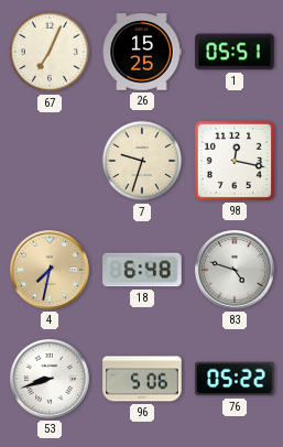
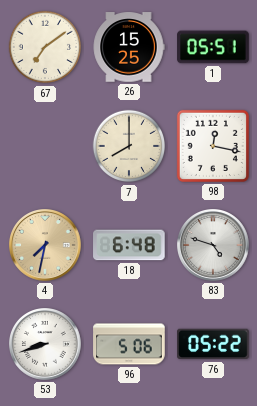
67: 7:04 -> 7:09 (45, 47)
7: 9:33 -> 8:00 (129, 146)
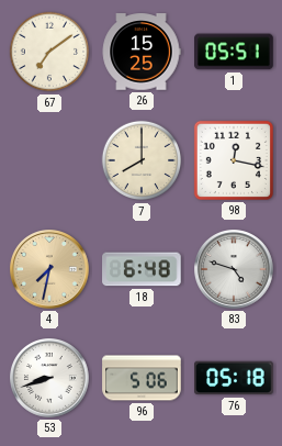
76: 05:22 -> 05:18 (234, 378)
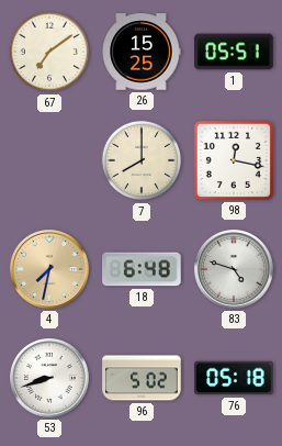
96: 5:06 -> 5:02 (142, 378)
